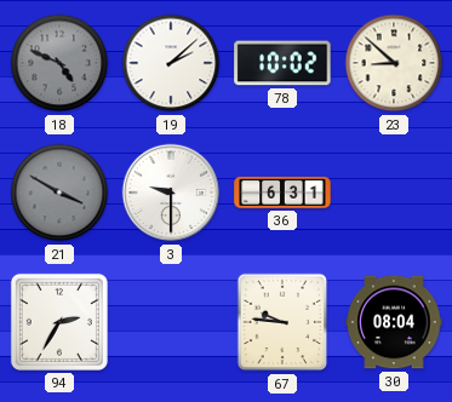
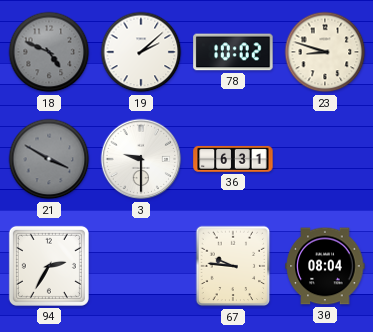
23: 8:52 -> 8:48 (325, 52)
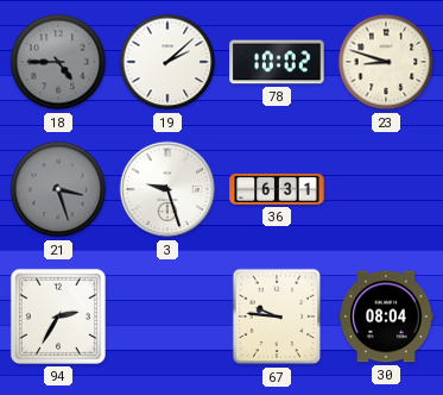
18: 4:49 -> 4:45 (58, 62)
21: 3:50 -> 3:27 (58, 189)
3: 9:30 -> 9:27 (167, 189)
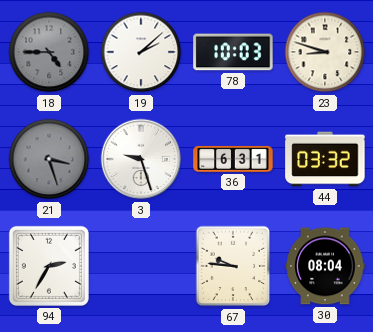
78: 10:02 -> 10:03 (233, 52)
44: none -> 03:32 (325, 159)
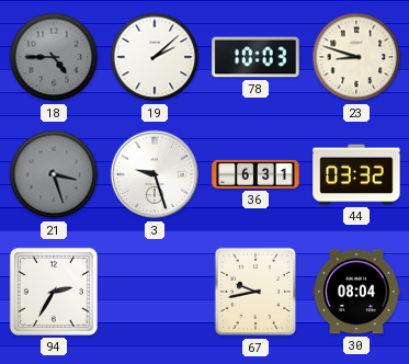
67: 9:46 -> 9:43 (255, 292)
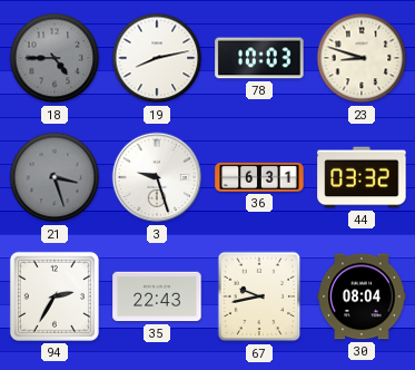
19: 2:08 -> 8:13 (157, 58)
35: none -> 22:43 (157, 296)
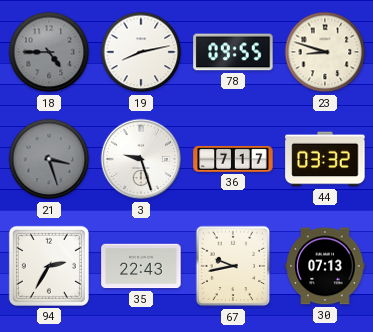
78: 10:03 -> 09:55 (233, 52)
36: 6:31 -> 7:17 (233, 159)
30: 08:04 -> 07:13 (325, 266)
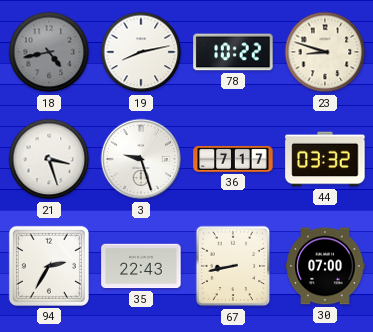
18: 4:45 -> 4:43 (49, 52)
78: 09:55 -> 10:22 (233, 52)
21 dial: grey -> white (49, 159)
67: 9:43 -> 8:43 (233, 266)
30: 07:13 -> 07:00 (325, 266)
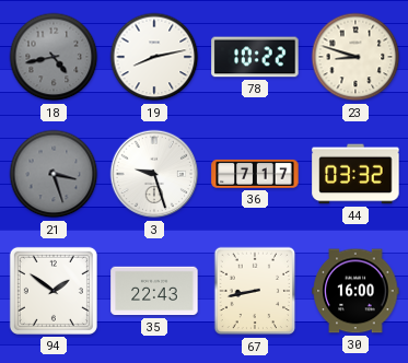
21 dial: white -> grey (54, 174)
94: 2:35 -> 1:51 (54, 291)
30: 07:00 -> 16:00 (355, 291)
